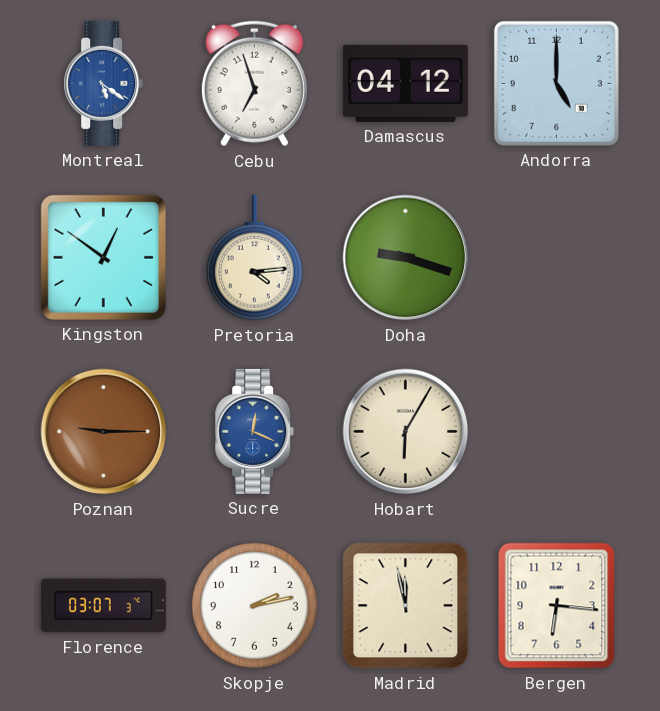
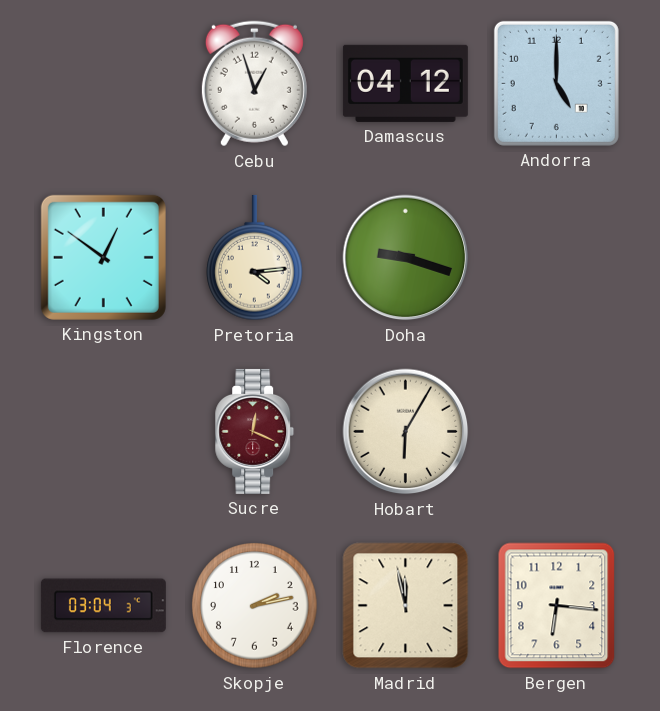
Montreal: 5:21 -> none (104, 83)
Cebu: 6:57 -> 12:57 (254, 84)
Poznan: 9:15 -> none (104, 432)
Sucre dial: blue -> burgundy (255, 431)
Florence: 03:07 -> 03:04 (103, 606)
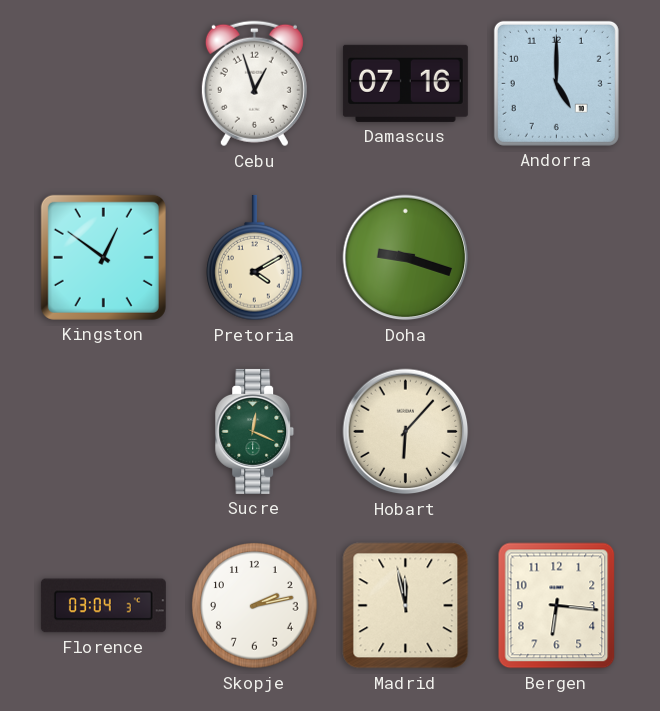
Damascus: 04:12 -> 07:16 (405, 83)
Pretoria: 4:14 -> 4:10 (255, 258)
Sucre dial: burgundy -> green (255, 431)
Hobart: 6:05 -> 6:07 (406, 432)
